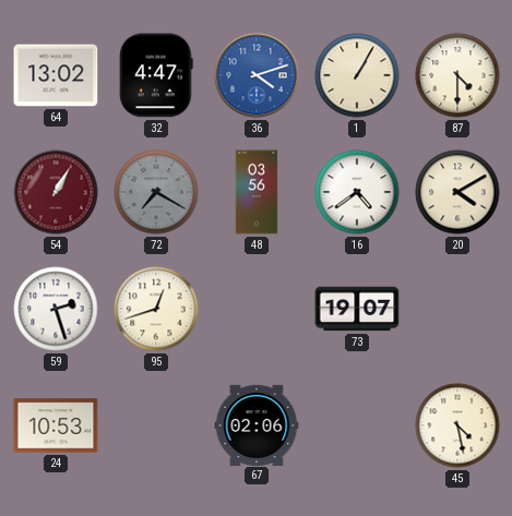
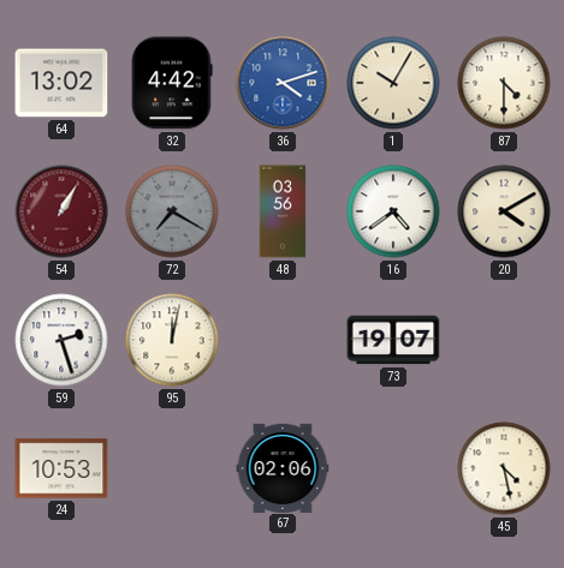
32: 4:47 -> 4:42 (172, 83)
1: 1:05 -> 10:05 (393, 83)
95: 12:42 -> 12:02 (172, 340)
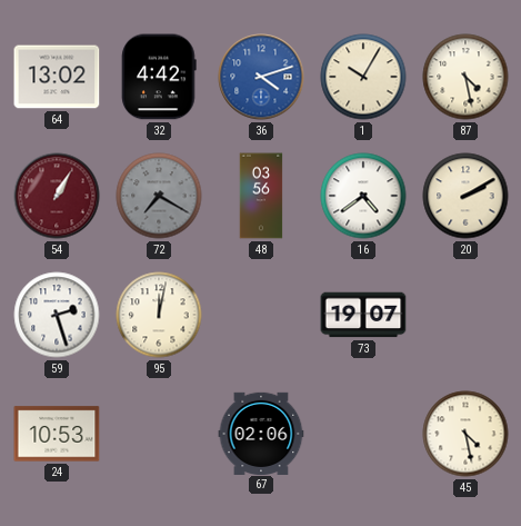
87: 4:30 -> 4:28 (465, 77)
20: 4:10 -> 2:10 (465, 196)
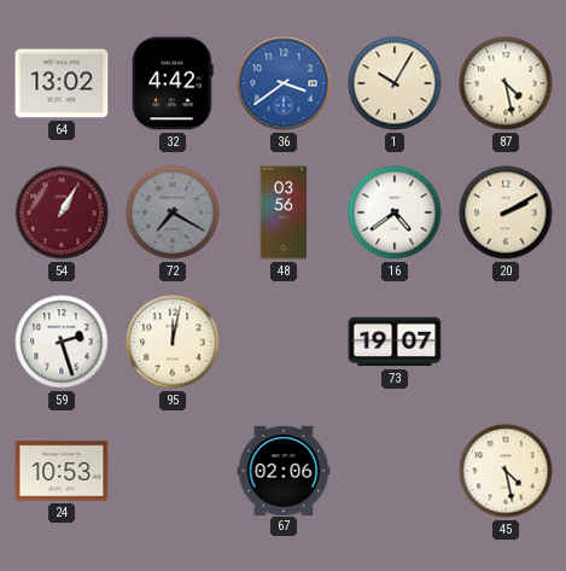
36: 4:12 -> 3:39 (284, 83)
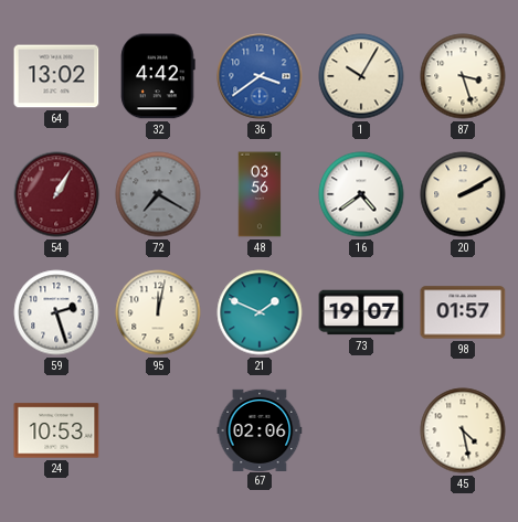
87: 4:28 -> 3:27 (463, 76)
21: none -> 1:49 (260, 312)
98: none -> 01:57 (463, 312)
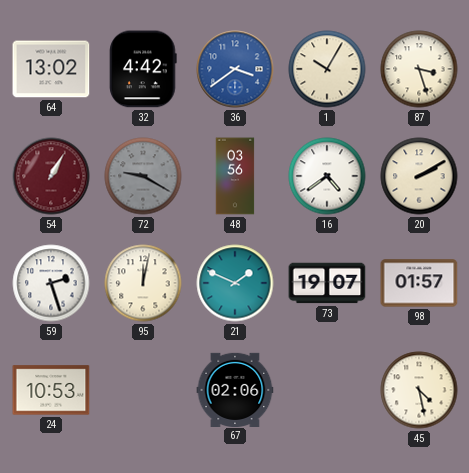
72: 7:20 -> 9:20 (143, 176)
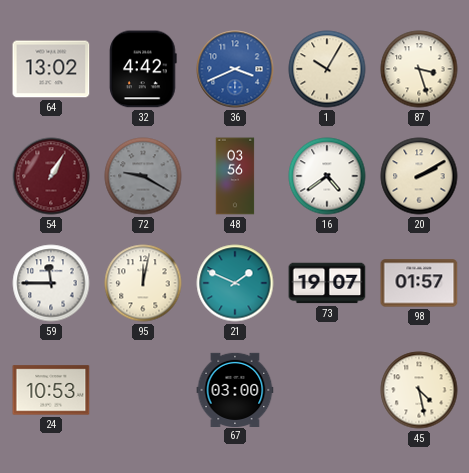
36: 3:39 -> 3:41 (235, 69)
59: 2:27 -> 11:45 (51, 283)
67: 02:06 -> 03:00 (235, 389)
